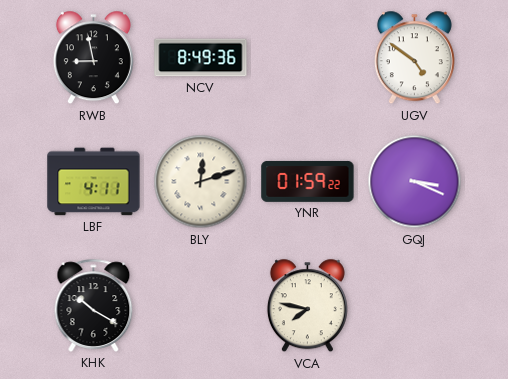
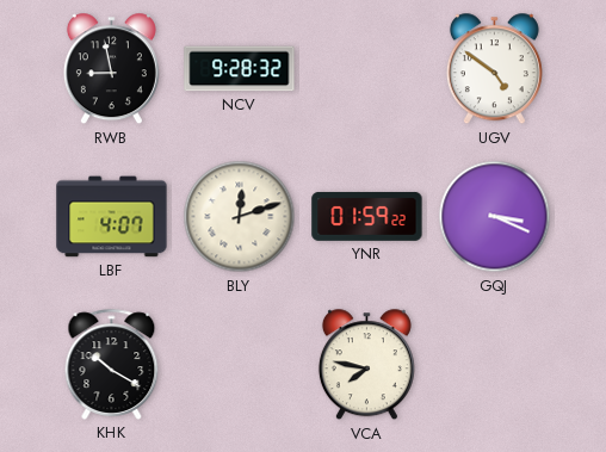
NCV: 8:49 -> 9:28 (240, 69)
LBF: 4:11 -> 4:07 (112, 217)
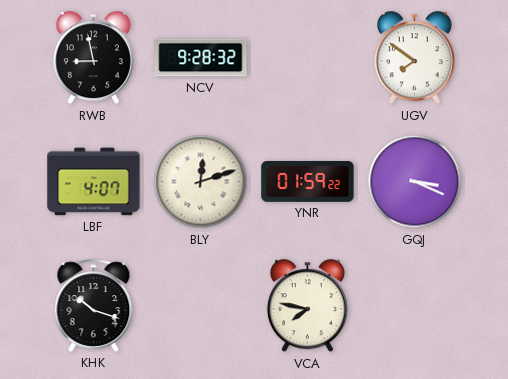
UGV: 4:51 -> 7:51 (414, 58)
KHK: 10:20 -> 10:18 (94, 305)
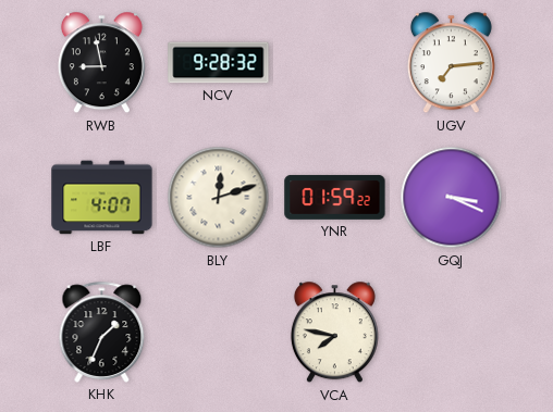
UGV: 7:51 -> 7:14 (451, 63)
KHK: 10:18 -> 1:34 (102, 332)
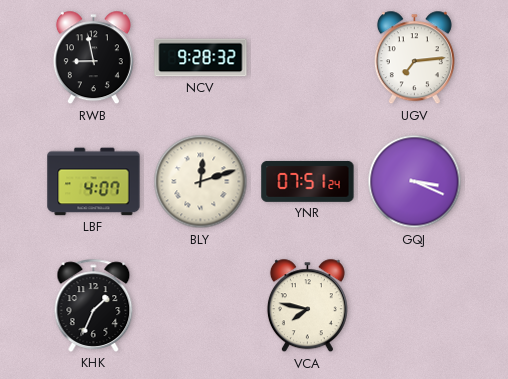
YNR: 01:59 -> 07:51 (308, 181)
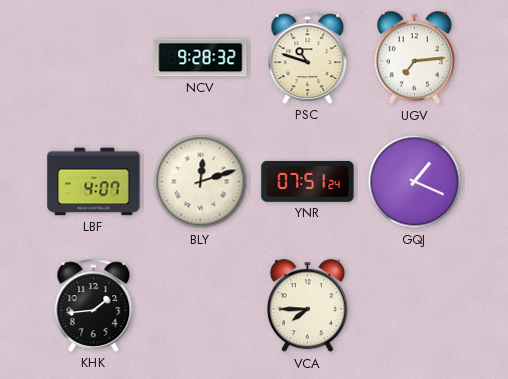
RWB: 8:58 -> none (93, 58)
PSC: none -> 10:48 (308, 57)
GQJ: 3:19 -> 1:19 (415, 182)
KHK: 1:34 -> 1:44 (94, 305)
VCA: 7:47 -> 7:45 (307, 306)
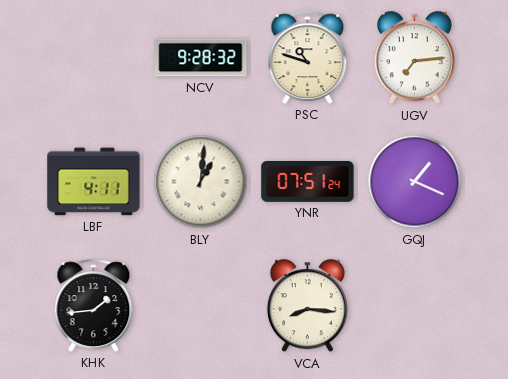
LBF: 4:07 -> 4:11 (94, 182)
BLY: 12:12 -> 1:01 (201, 182)
VCA: 7:45 -> 8:16 (307, 306)
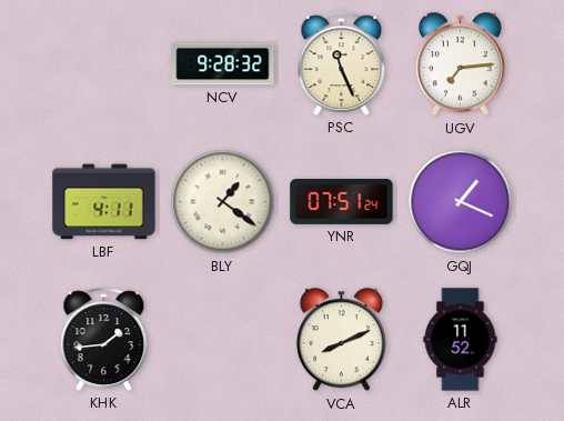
PSC: 10:48 -> 11:26 (342, 63)
BLY: 1:01 -> 1:21 (223, 202)
VCA: 8:16 -> 8:11 (341, 340)
ALR: none -> 11:52 (461, 340)
